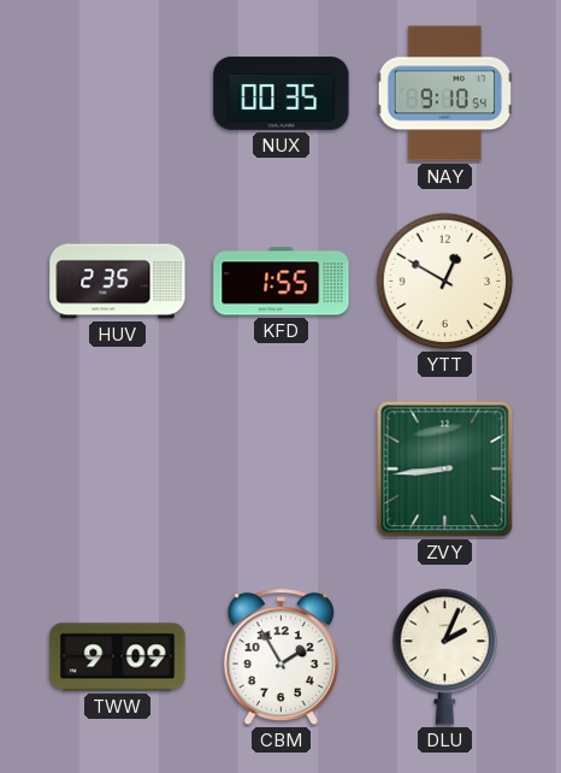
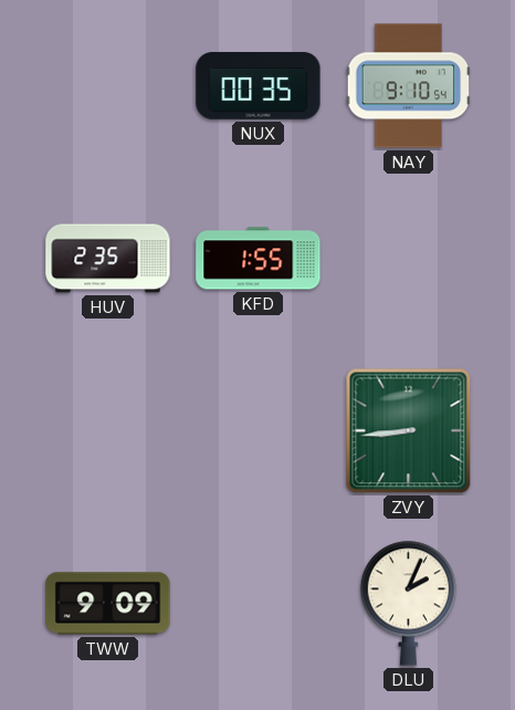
YTT: 12:50 -> none (445, 282)
CBM: 1:55 -> none (280, 657)
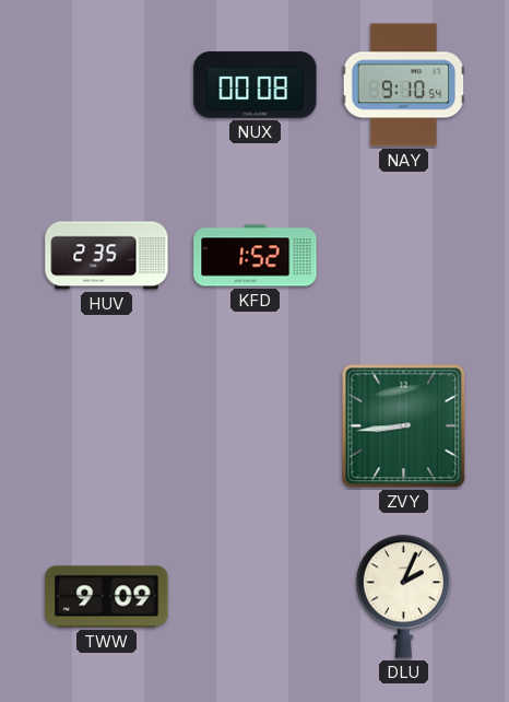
NUX: 00:35 -> 00:08 (256, 85)
KFD: 1:55 -> 1:52 (256, 256)
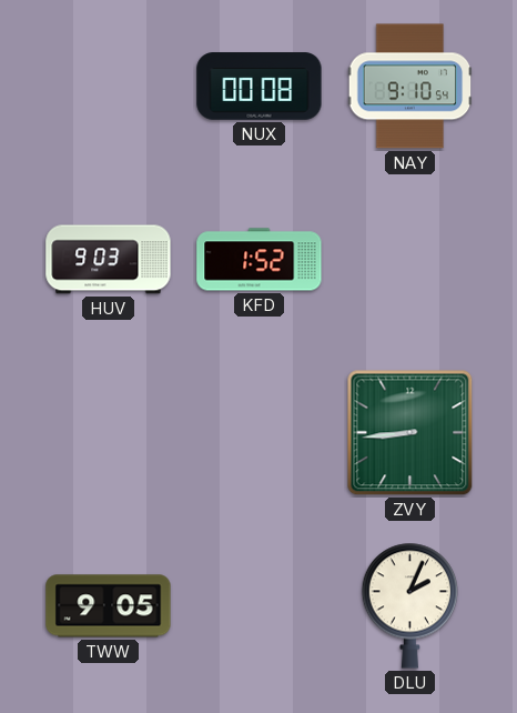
HUV: 2:35 -> 9:03 (109, 260)
TWW: 9:09 -> 9:05 (109, 606)
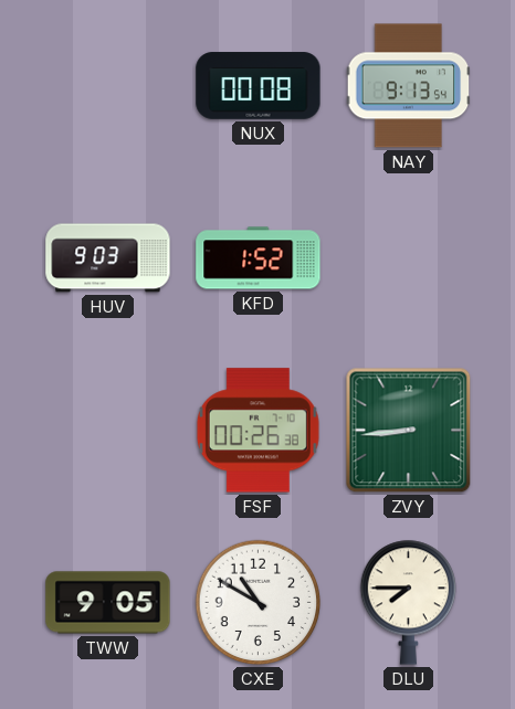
NAY: 9:10 -> 9:13 (409, 86)
FSF: none -> 00:26 (257, 431)
CXE: none -> 10:50 (259, 603)
DLU: 2:04 -> 7:45 (408, 602)
